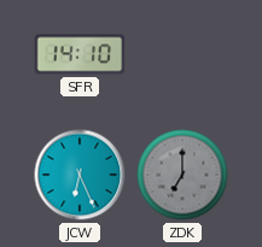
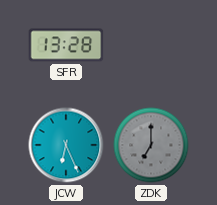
SFR: 14:10 -> 13:28 (66, 45)
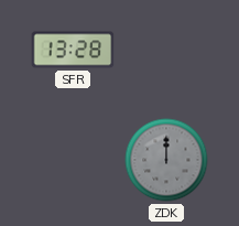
JCW: 6:26 -> none (66, 145)
ZDK: 7:00 -> 12:00 (166, 160)
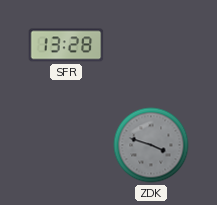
ZDK: 12:00 -> 3:48 (151, 145)
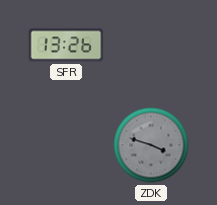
SFR: 13:28 -> 13:26 (66, 45)
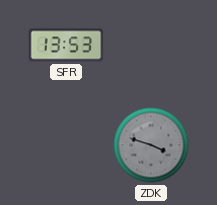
SFR: 13:26 -> 13:53 (66, 45)
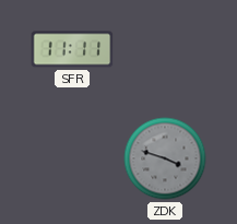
SFR: 13:53 -> 11:11 (72, 49)
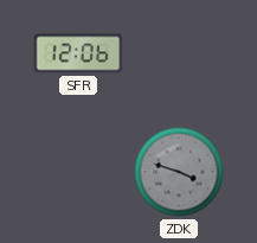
SFR: 11:11 -> 12:06 (78, 53)
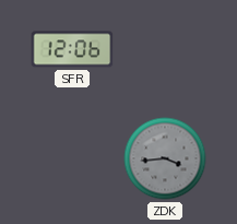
ZDK: 3:48 -> 3:44 (165, 158)
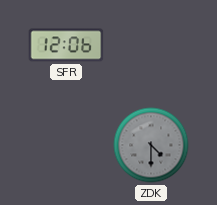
ZDK: 3:44 -> 4:30 (151, 145)
